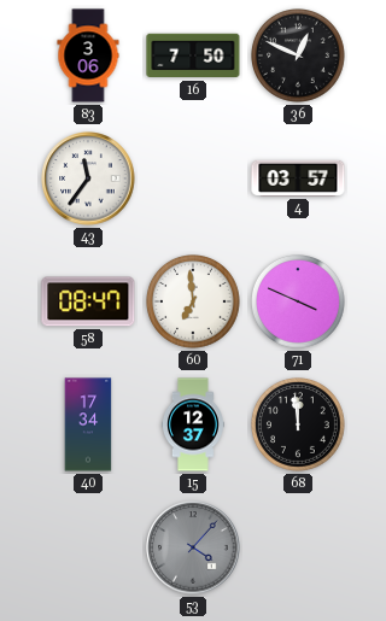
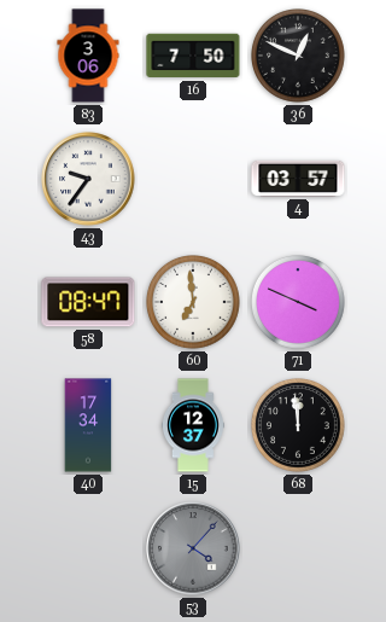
43: 11:36 -> 9:36 (88, 179)
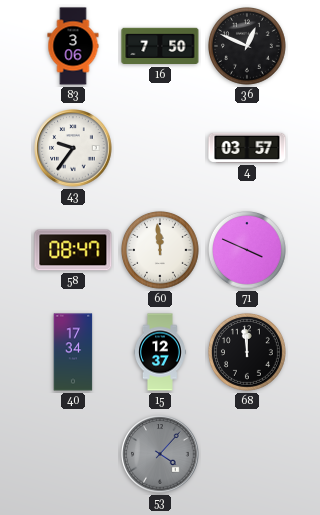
60: 6:59 -> 11:59 (161, 251)
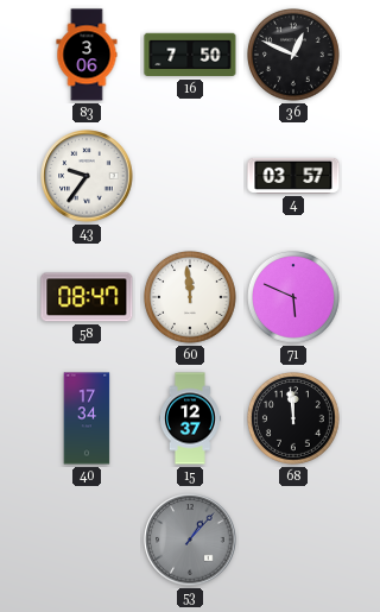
71: 3:49 -> 5:49 (294, 298)
53: 4:07 -> 1:07 (190, 540)
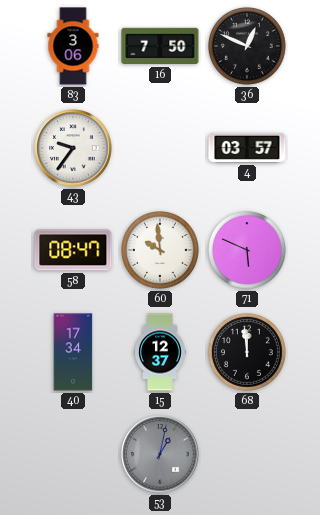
60: 11:59 -> 9:59 (161, 251)
53: 1:07 -> 1:02 (160, 454)
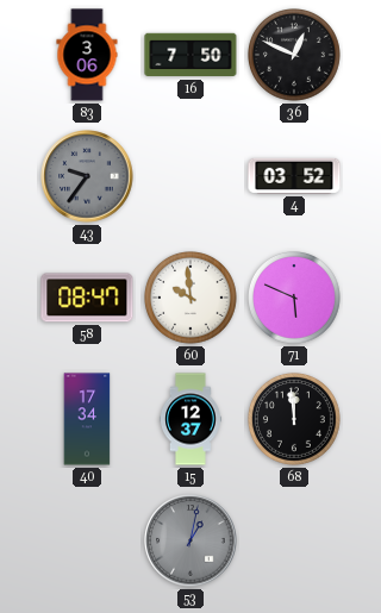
43 dial: white -> grey (87, 176)
4: 03:57 -> 03:52 (294, 176)
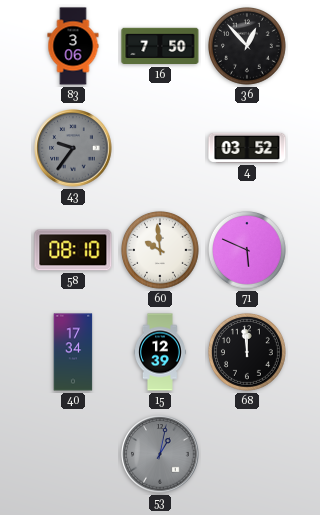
36: 12:49 -> 12:53 (248, 47)
58: 08:47 -> 08:10 (73, 250)
15: 12:37 -> 12:39 (161, 352)
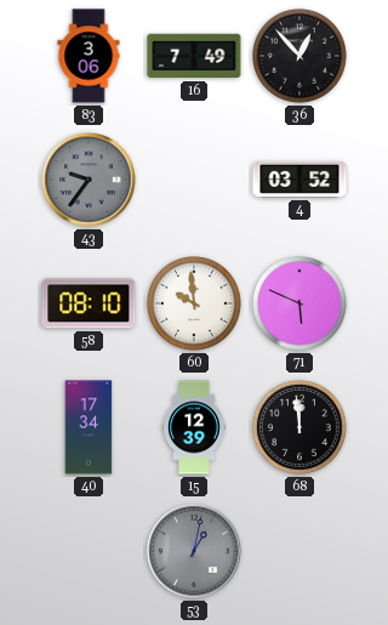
16: 7:50 -> 7:49 (194, 56)
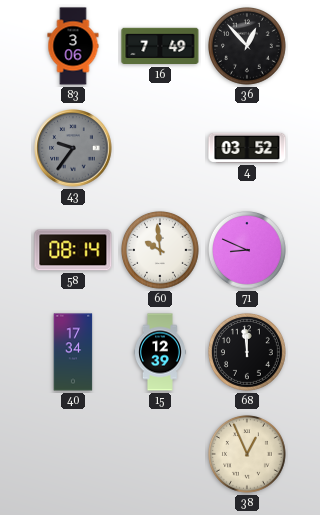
58: 08:10 -> 08:14 (73, 250)
71: 5:49 -> 8:49 (248, 251)
53: 1:02 -> none (194, 551)
38: none -> 12:56 (248, 455)
